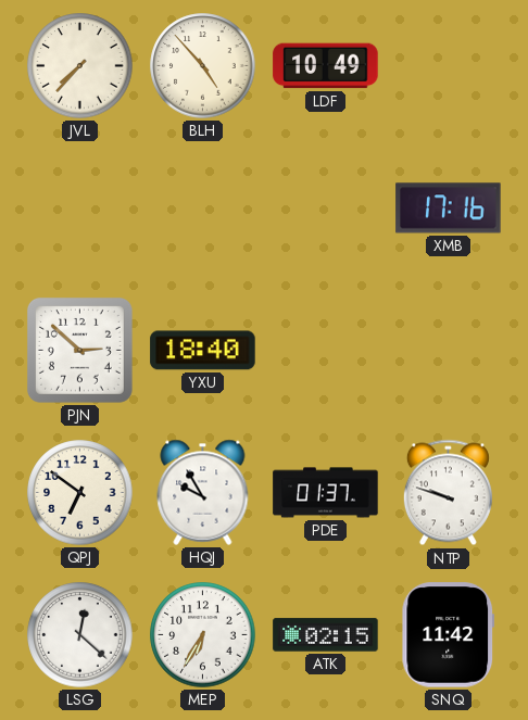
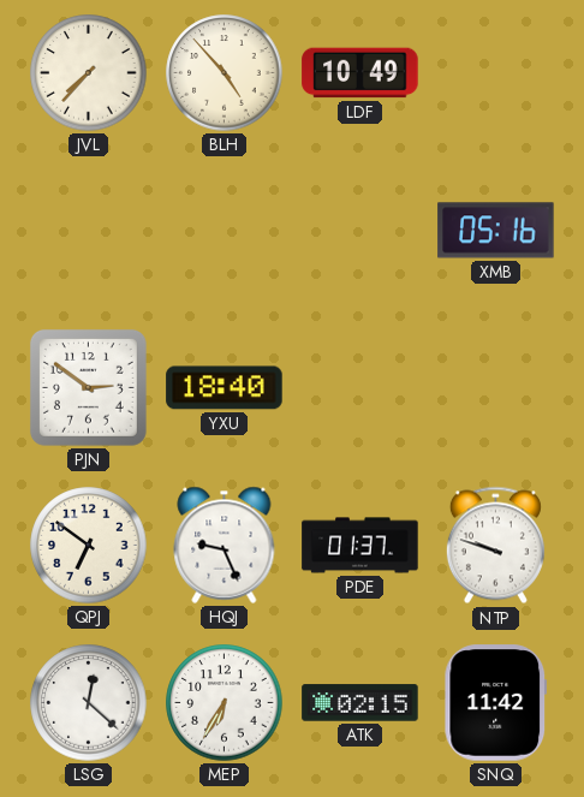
XMB: 17:16 -> 05:16 (496, 231)
PJN: 2:52 -> 2:51 (88, 387)
HQJ: 9:55 -> 9:26 (225, 545)
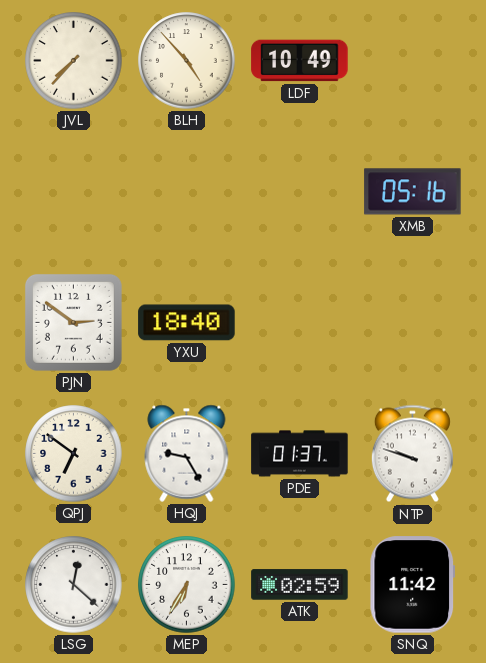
HQJ: 9:26 -> 9:25 (187, 453)
ATK: 02:15 -> 02:59 (300, 585)
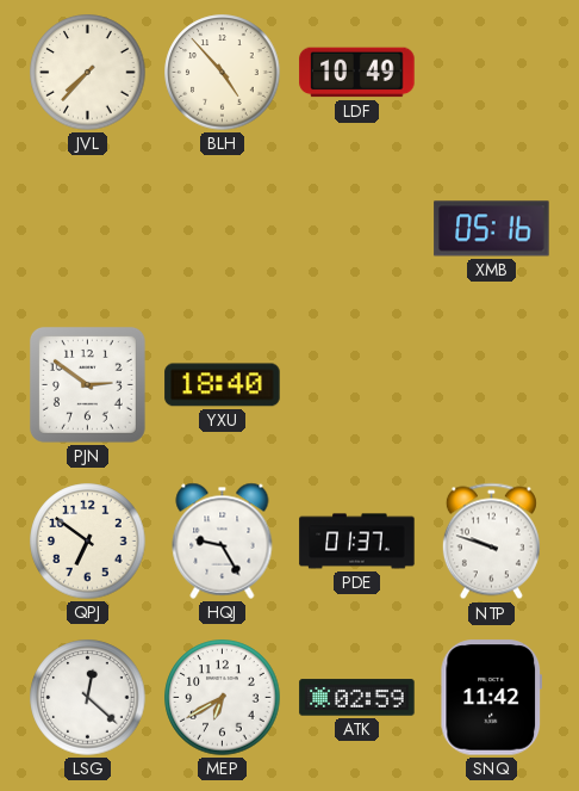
MEP: 6:35 -> 6:40 (223, 698)
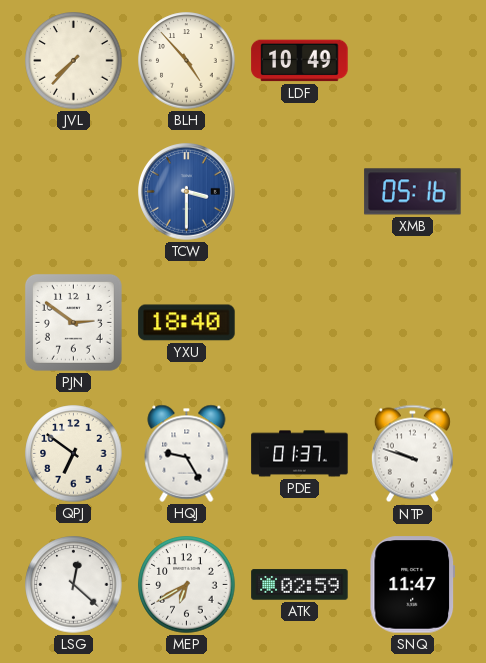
TCW: none -> 3:30 (187, 192)
SNQ: 11:42 -> 11:47 (413, 585)
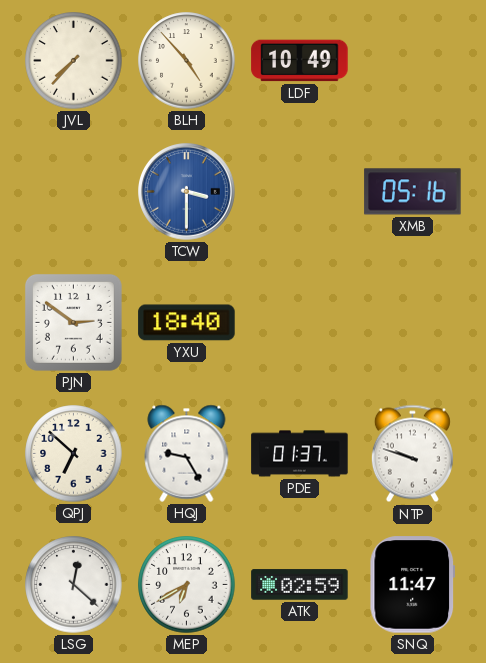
QPJ: 6:51 -> 6:52 (74, 454)
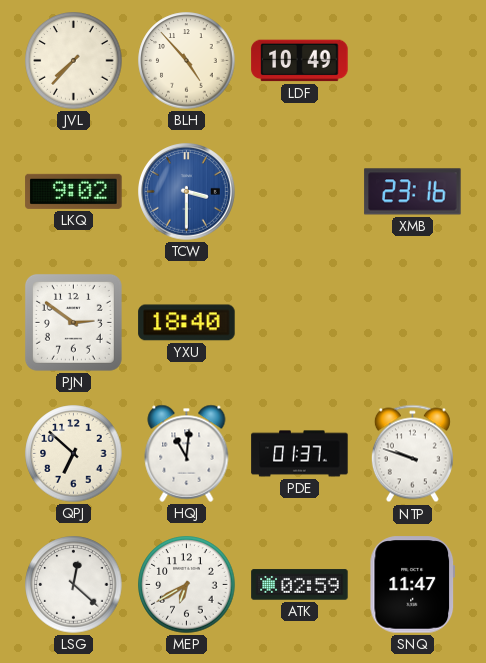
LKQ: none -> 9:02 (74, 191)
XMB: 05:16 -> 23:16 (413, 192)
HQJ: 9:25 -> 11:01 (187, 453)
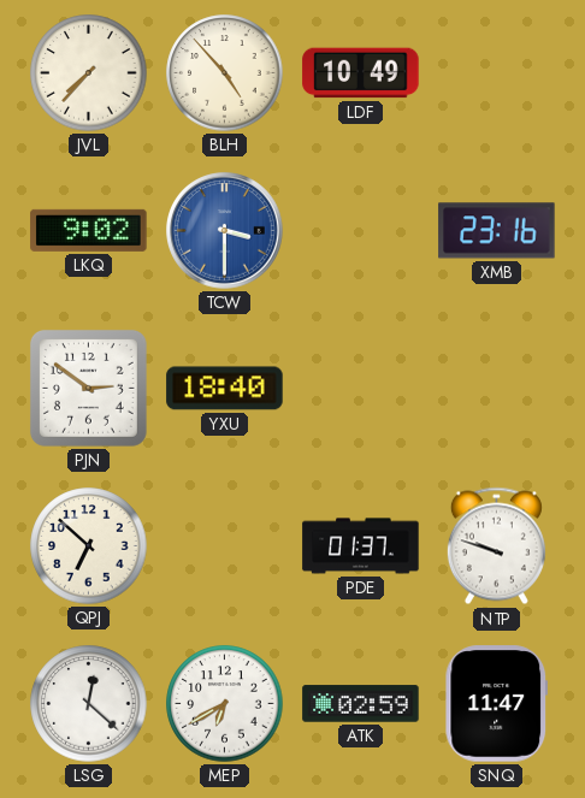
HQJ: 11:01 -> none (187, 453)
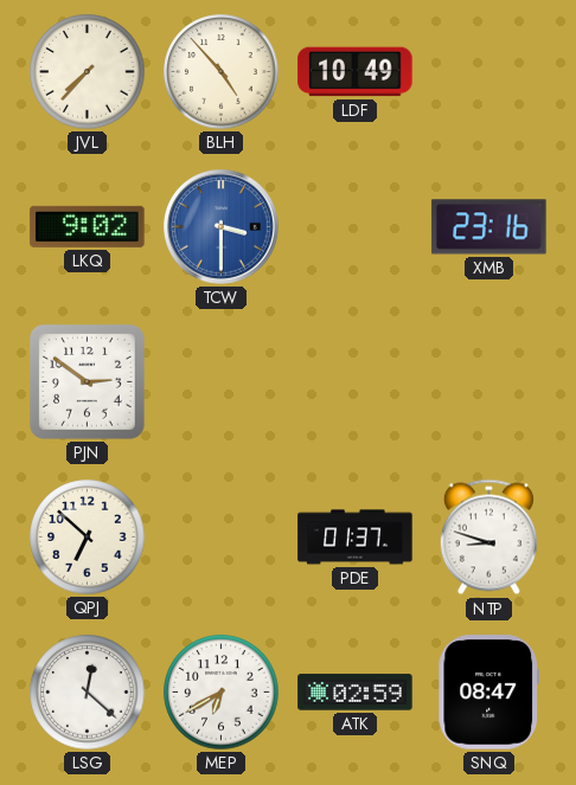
YXU: 18:40 -> none (225, 389)
NTP: 9:48 -> 8:48 (488, 538)
SNQ: 11:47 -> 08:47 (489, 693)
